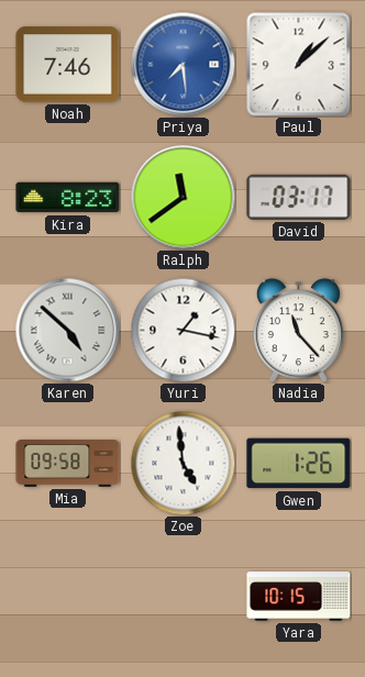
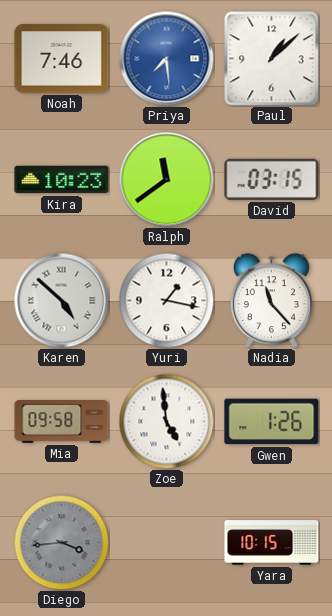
Kira: 8:23 -> 10:23 (62, 180)
David: 03:17 -> 03:15 (272, 179)
Diego: none -> 3:44 (61, 542)
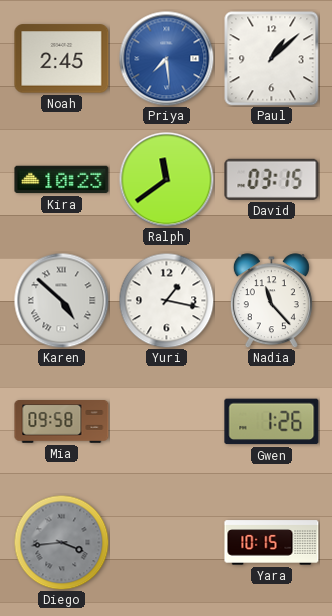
Noah: 7:46 -> 2:45 (62, 59)
Zoe: 4:59 -> none (166, 421)
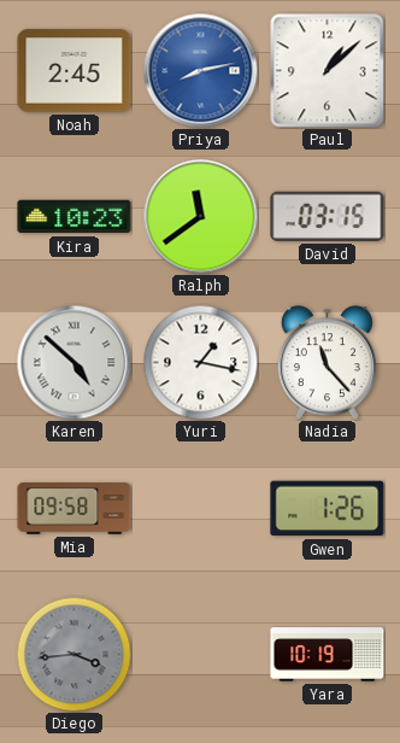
Priya: 7:29 -> 8:13 (200, 70)
Yara: 10:15 -> 10:19 (328, 655)
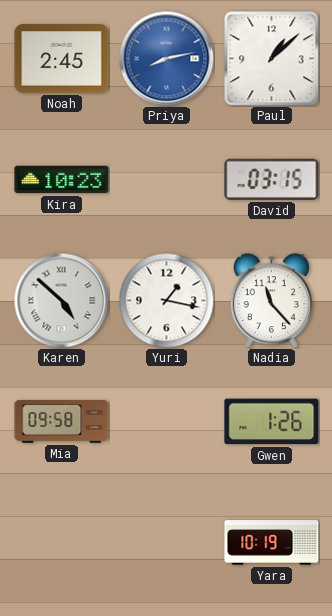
Ralph: 11:39 -> none (200, 216)
Diego: 3:44 -> none (73, 654)
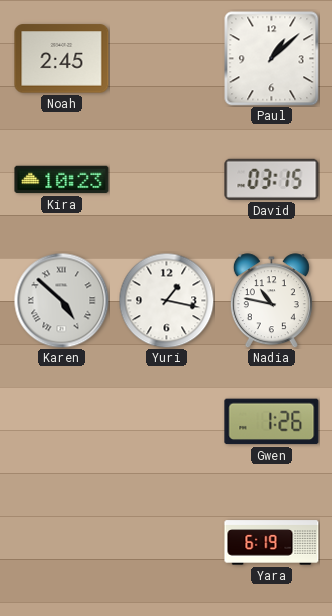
Priya: 8:13 -> none (166, 58)
Nadia: 11:23 -> 10:47 (271, 301)
Mia: 09:58 -> none (62, 422)
Yara: 10:19 -> 6:19 (272, 543)
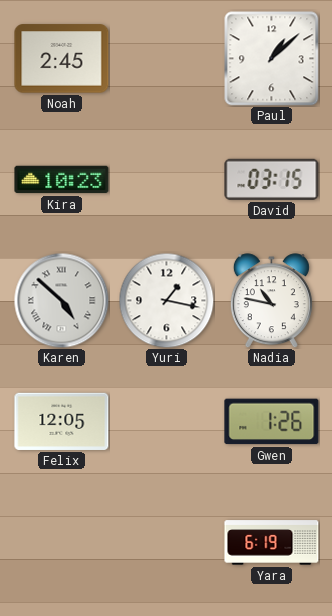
Felix: none -> 12:05 (62, 421)
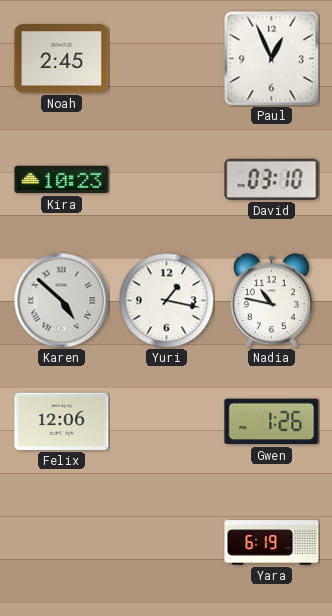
Paul: 1:08 -> 12:56 (271, 58)
David: 03:15 -> 03:10 (272, 179)
Felix: 12:05 -> 12:06 (62, 421)
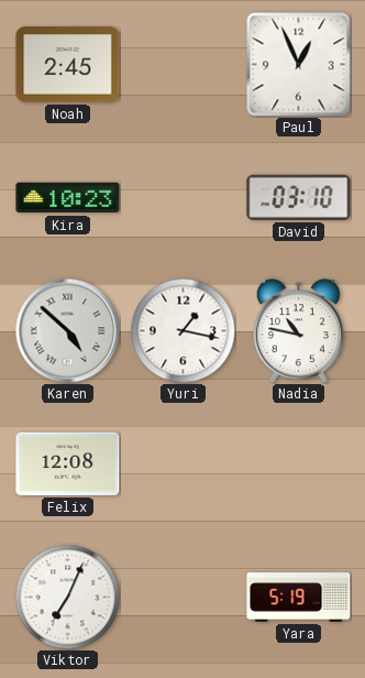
Felix: 12:06 -> 12:08 (68, 463)
Gwen: 1:26 -> none (272, 422)
Viktor: none -> 7:04 (67, 597)
Yara: 6:19 -> 5:19 (299, 598)
